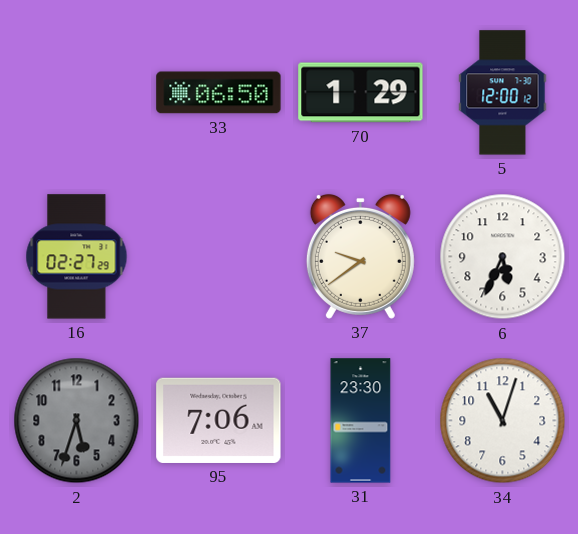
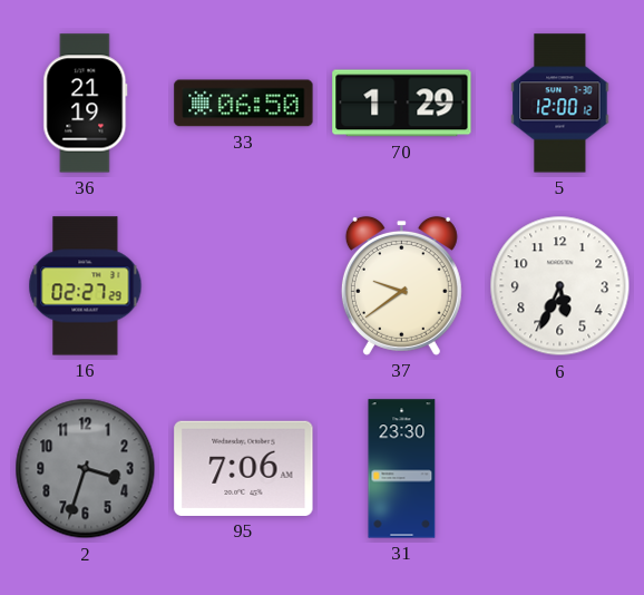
36: none -> 21:19 (86, 104)
2: 5:33 -> 3:33 (86, 469)
34: 11:03 -> none (503, 421)
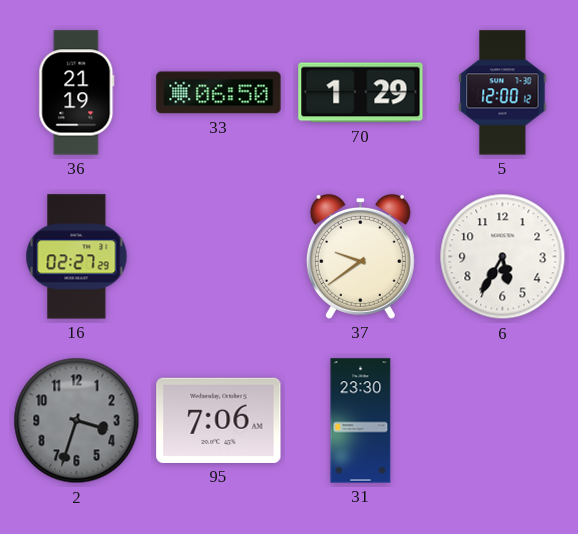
6: 5:34 -> 5:35 (503, 257)
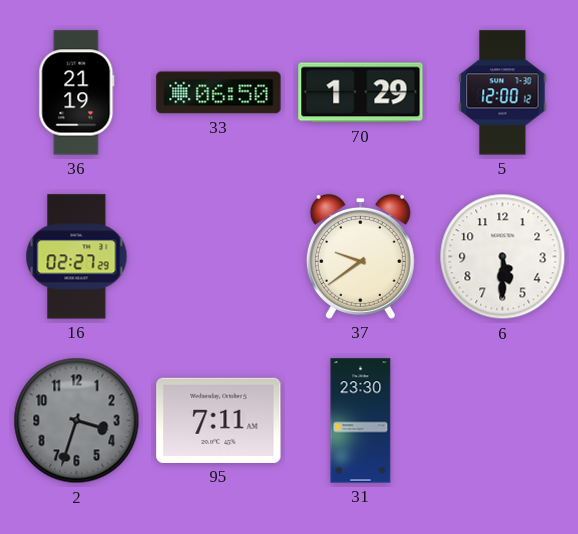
6: 5:35 -> 5:30 (503, 257)
95: 7:06 -> 7:11 (219, 420)
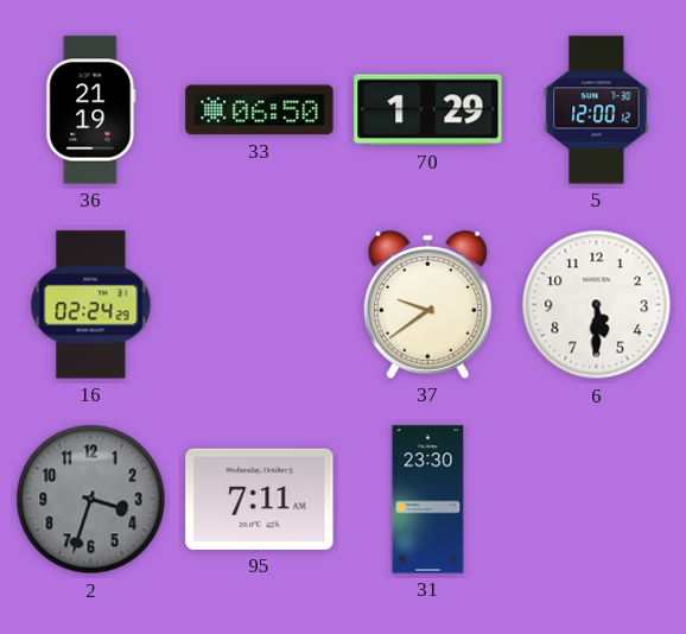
16: 02:27 -> 02:24 (91, 305)
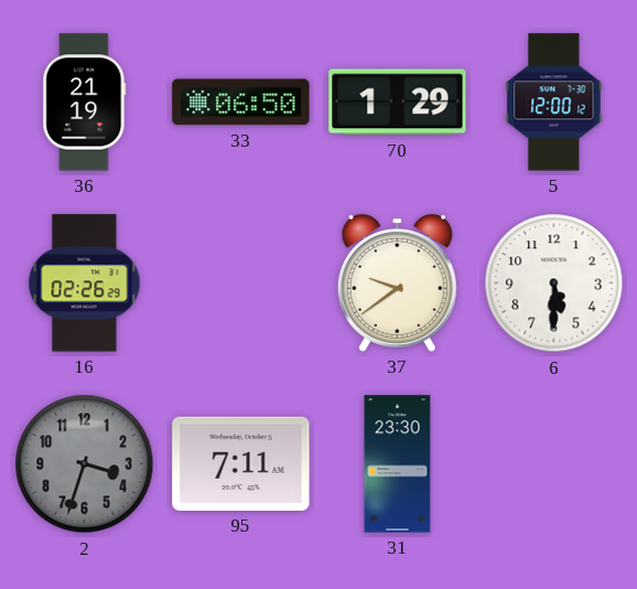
16: 02:24 -> 02:26 (85, 283)
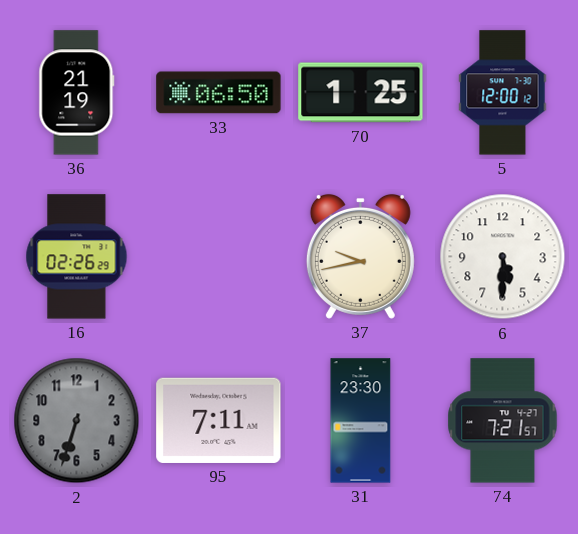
70: 1:29 -> 1:25 (361, 93)
37: 9:39 -> 9:43 (360, 256)
2: 3:33 -> 6:33 (77, 421)
74: none -> 7:21 (503, 421)
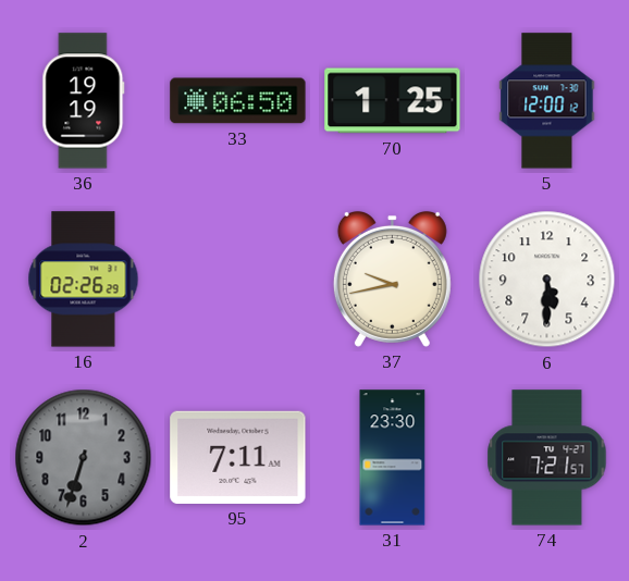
36: 21:19 -> 19:19 (84, 101)
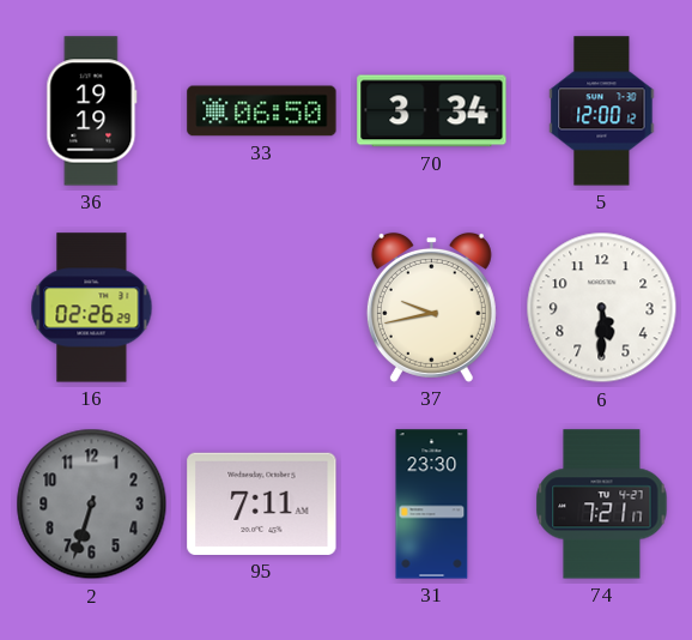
70: 1:25 -> 3:34 (432, 111)
74: 7:21:57 -> 7:21:17 (602, 505)
